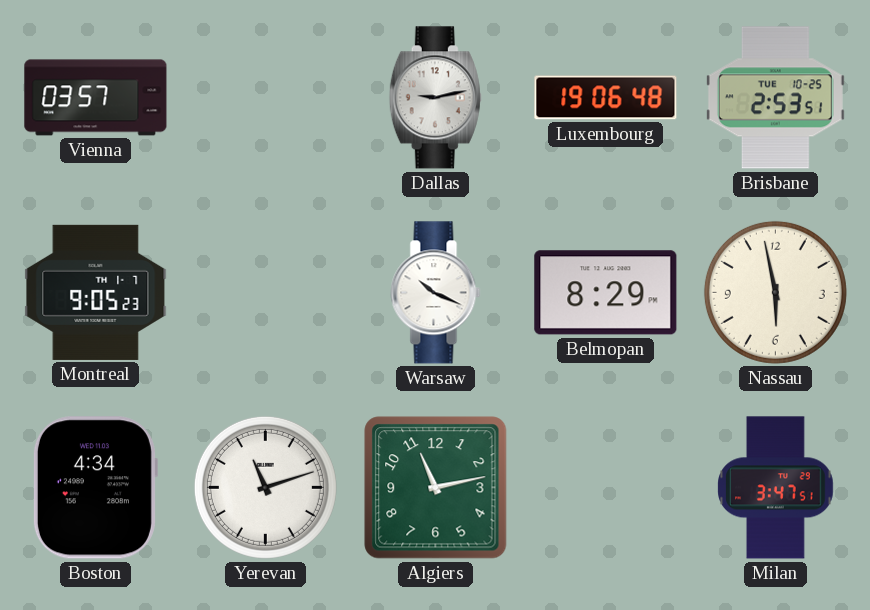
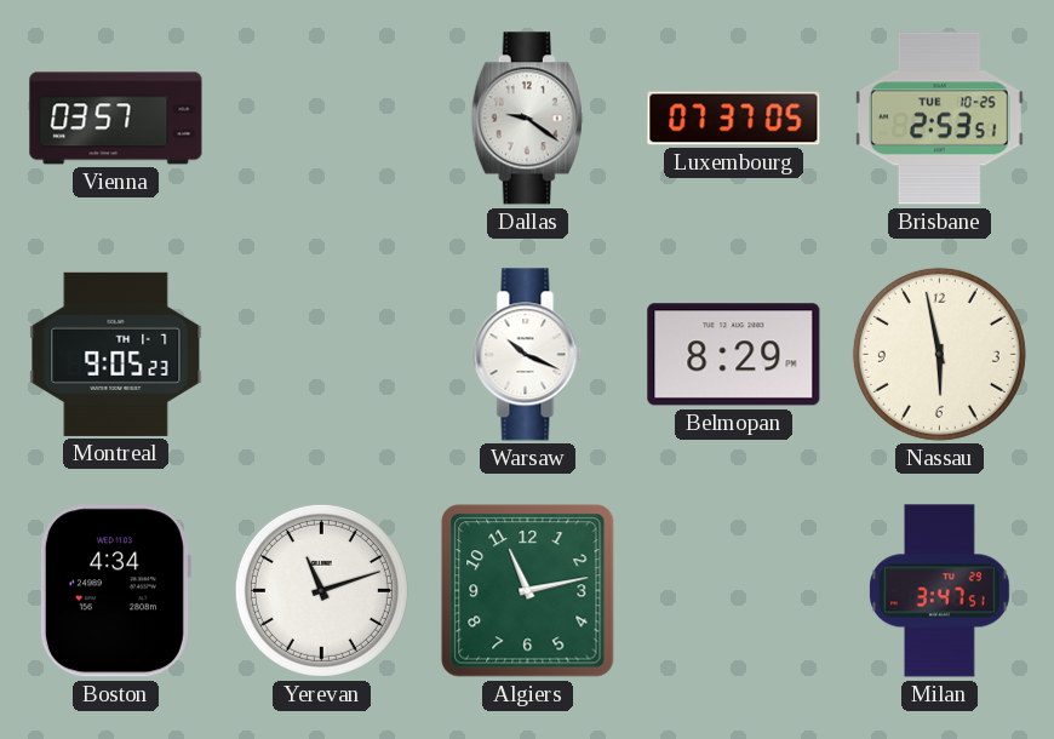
Dallas: 9:13 -> 9:21 (527, 119)
Luxembourg: 19:06 -> 07:37 (734, 119)
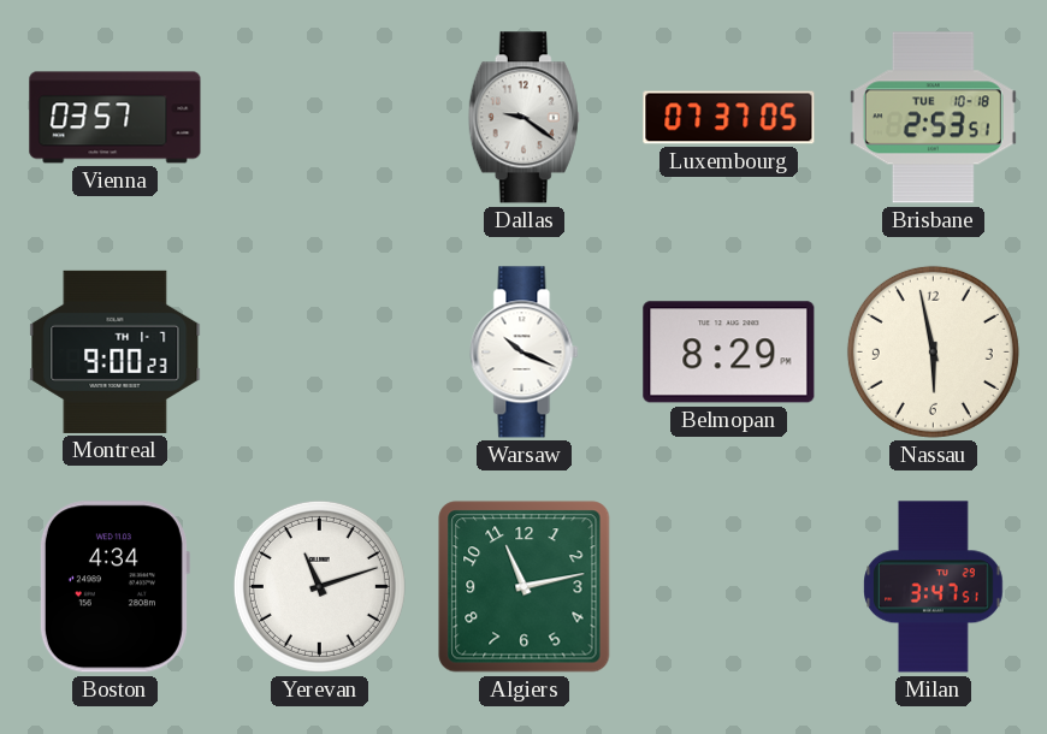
Brisbane date: TUE 10-25 -> TUE 10-18 (933, 118)
Montreal: 9:05 -> 9:00 (116, 351)
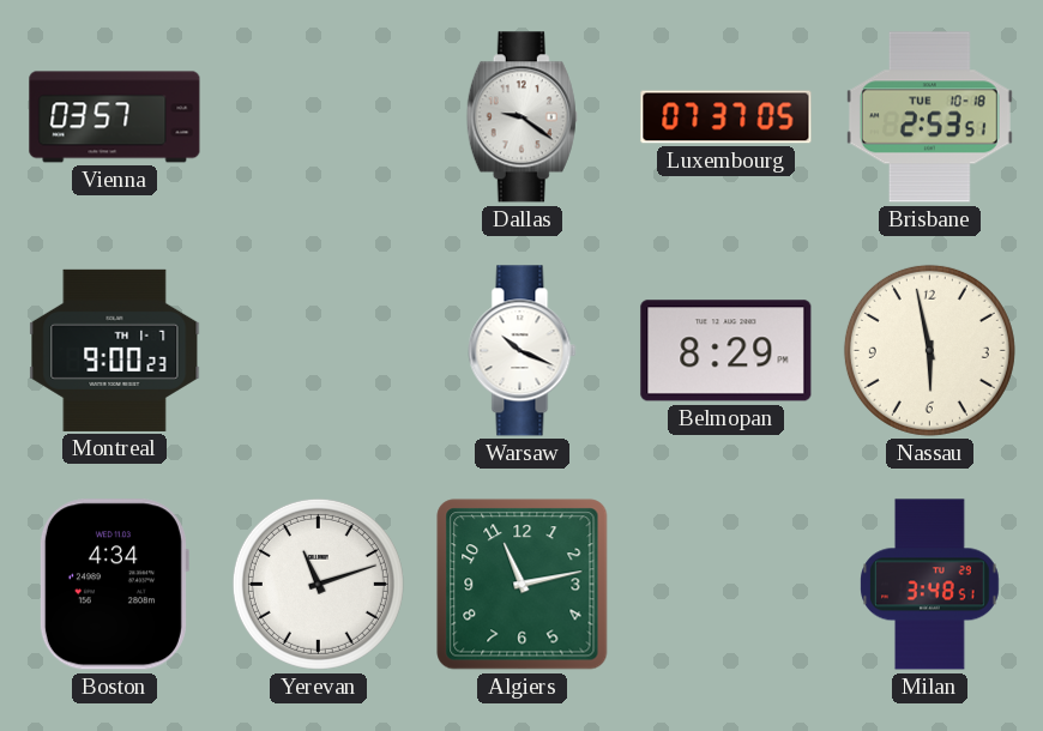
Milan: 3:47 -> 3:48 (930, 585)
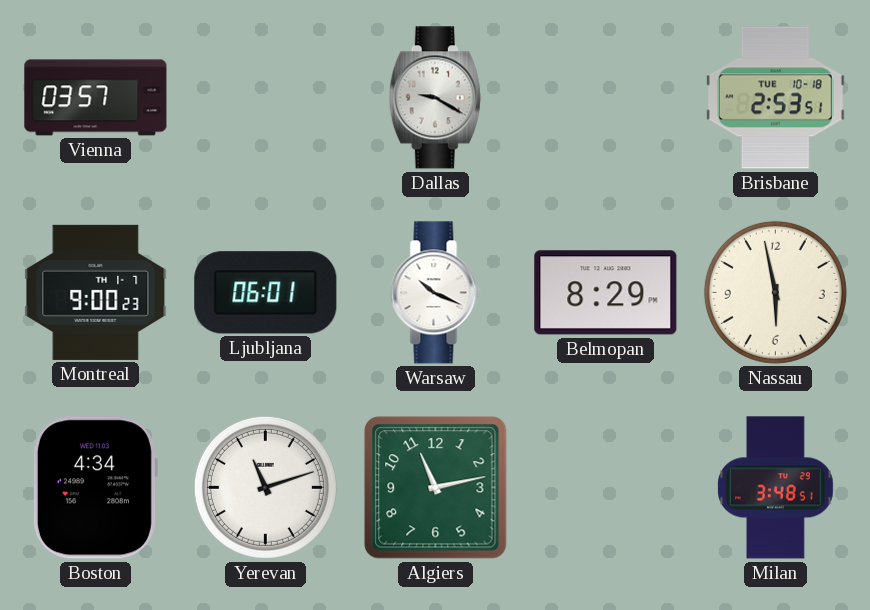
Dallas: 9:21 -> 9:20 (435, 98)
Luxembourg: 07:37 -> none (727, 117)
Ljubljana: none -> 06:01 (266, 293)
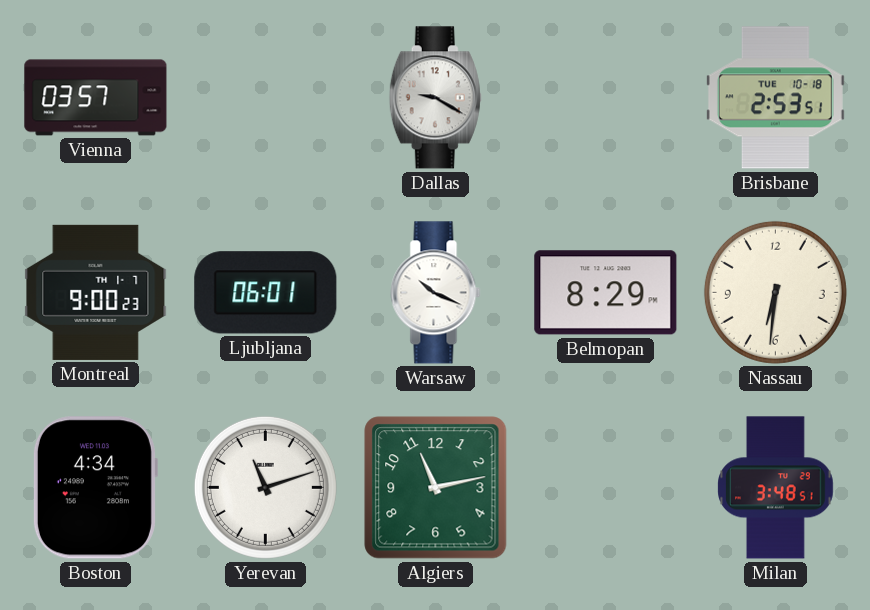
Nassau: 5:58 -> 6:31 (775, 292)
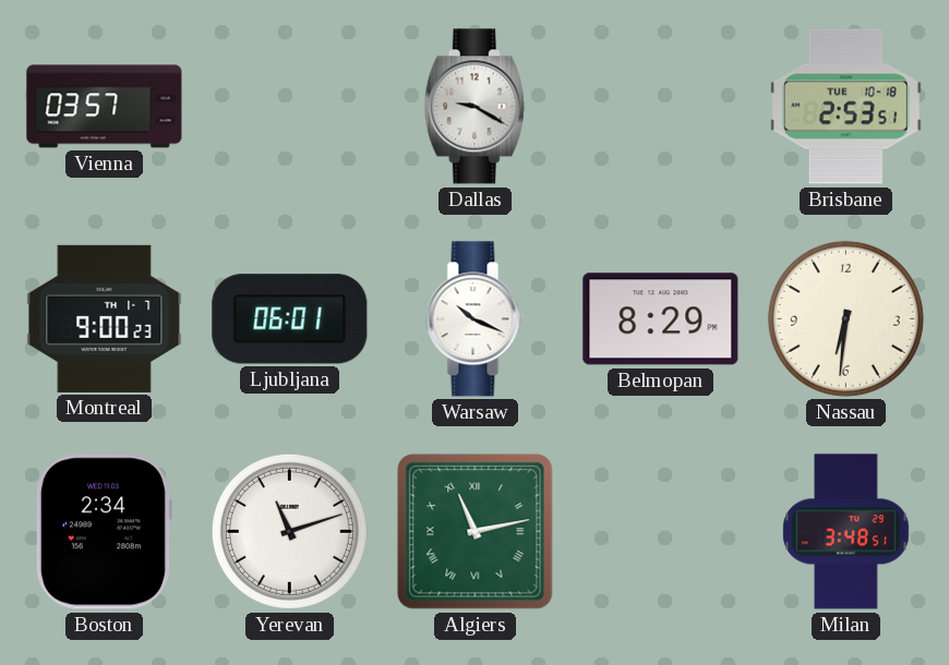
Boston: 4:34 -> 2:34 (104, 532)
Algiers numerals: Arabic -> Roman (476, 532)
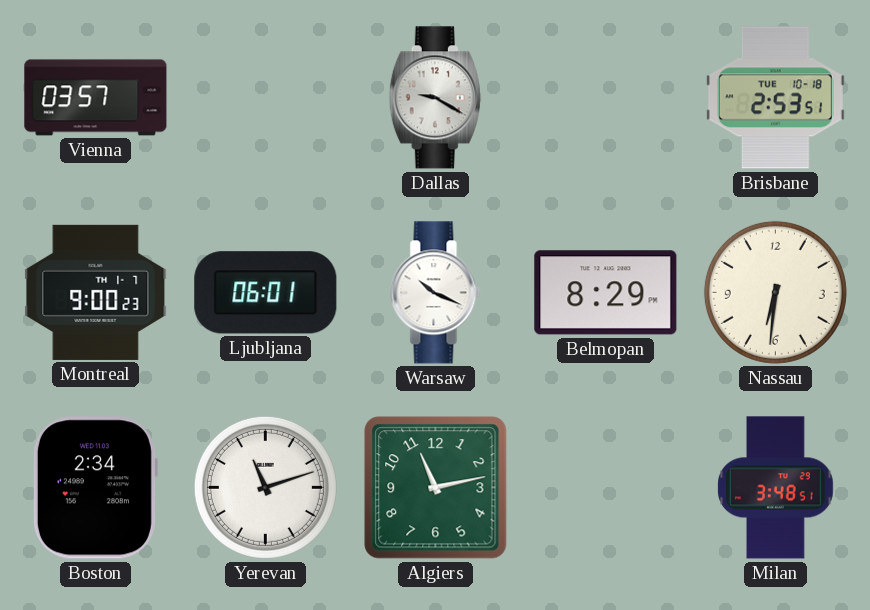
Algiers numerals: Roman -> Arabic (436, 488)
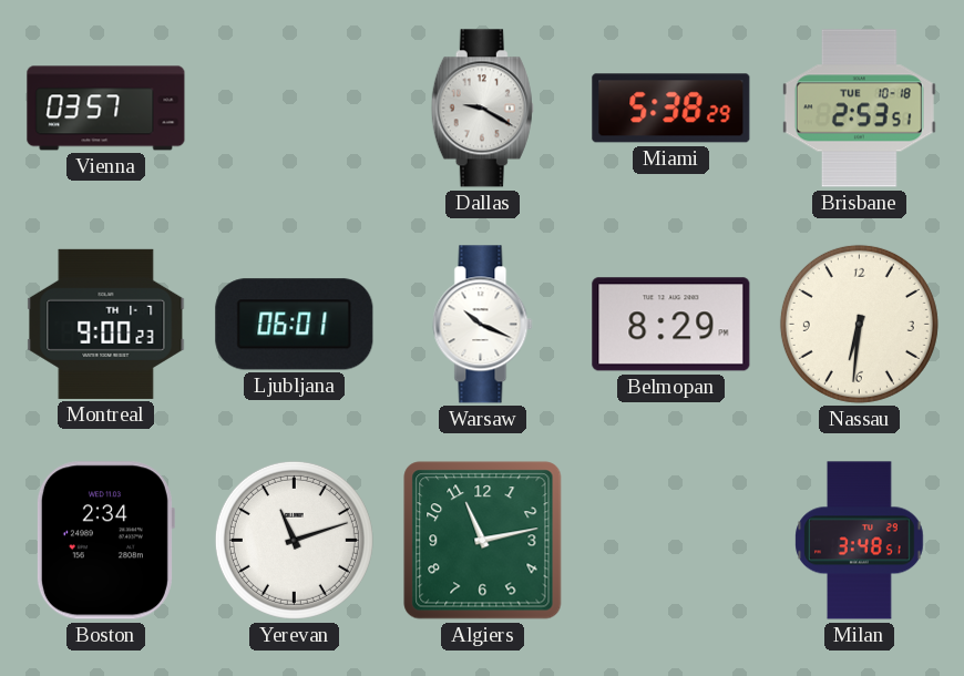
Miami: none -> 5:38 (671, 109)
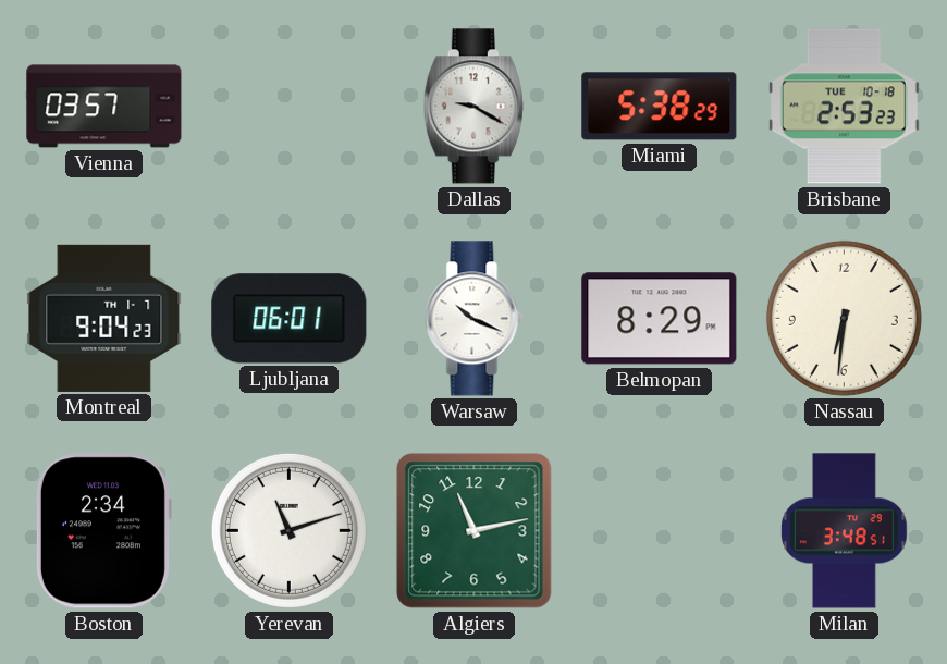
Brisbane: 2:53:51 -> 2:53:23 (844, 107)
Montreal: 9:00 -> 9:04 (104, 318)
